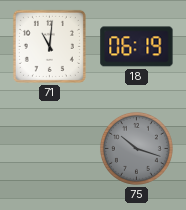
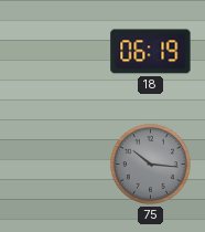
71: 11:01 -> none (49, 46)
75: 10:18 -> 10:16 (150, 164)
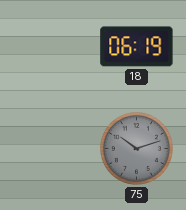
75: 10:16 -> 10:12 (136, 148)
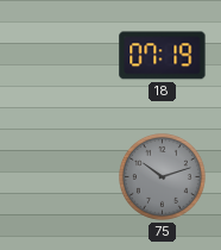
18: 06:19 -> 07:19 (163, 56)
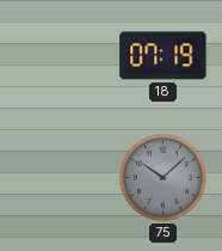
75: 10:12 -> 10:08 (162, 177)
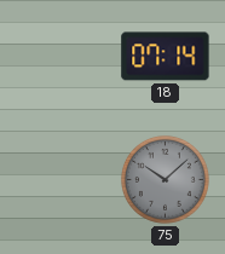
18: 07:19 -> 07:14 (166, 57)
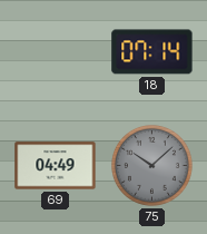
69: none -> 04:49 (56, 166)
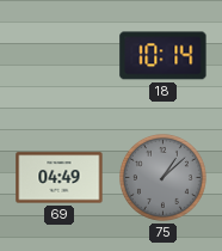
18: 07:14 -> 10:14 (164, 56)
75: 10:08 -> 1:08 (162, 177)
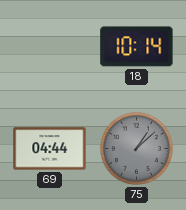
69: 04:49 -> 04:44 (50, 149)
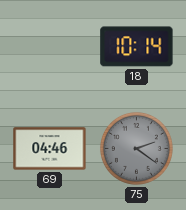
69: 04:44 -> 04:46 (50, 149)
75: 1:08 -> 2:21 (136, 148)
